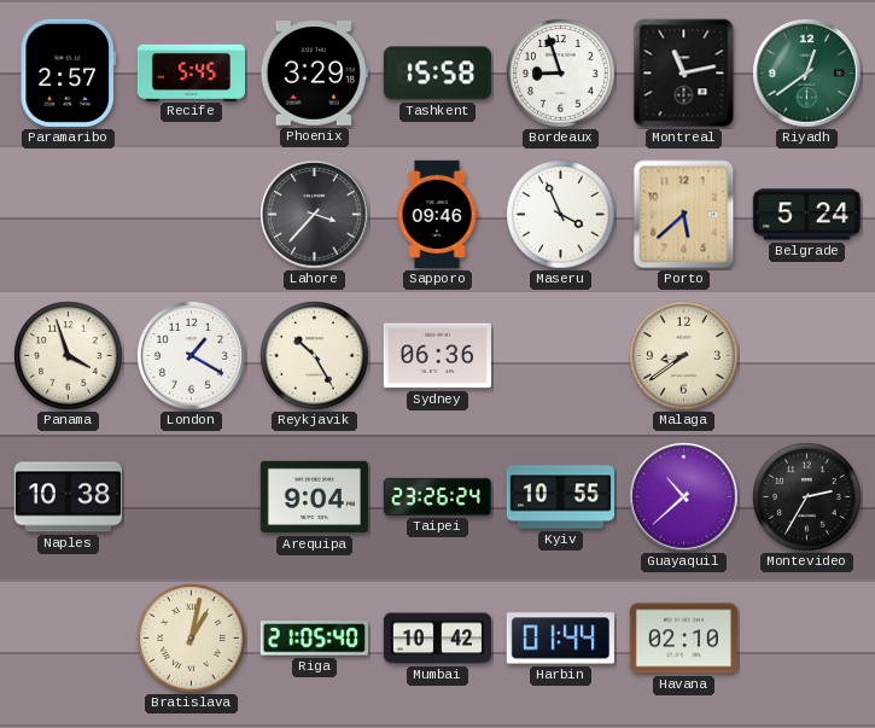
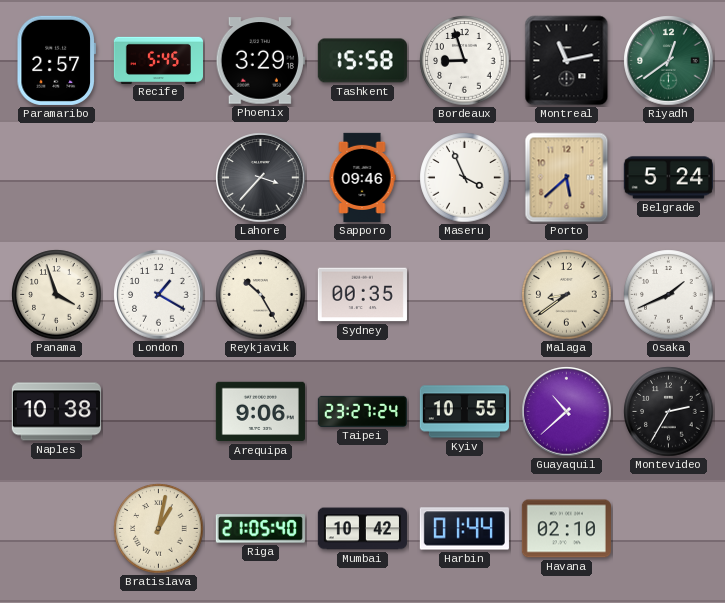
Sydney: 06:36 -> 00:35 (362, 295)
Osaka: none -> 1:41 (669, 295)
Arequipa: 9:04 -> 9:06 (260, 412)
Taipei: 23:26 -> 23:27 (362, 411)
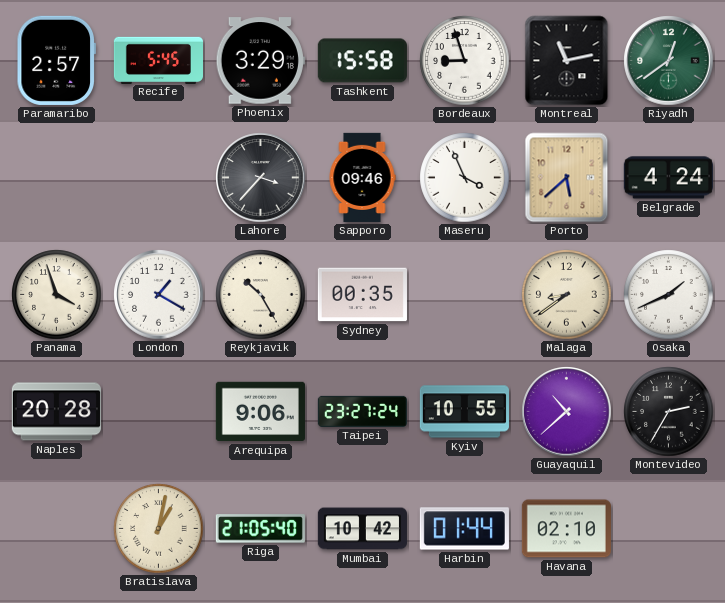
Belgrade: 5:24 -> 4:24 (668, 178)
Naples: 10:38 -> 20:28 (56, 412)
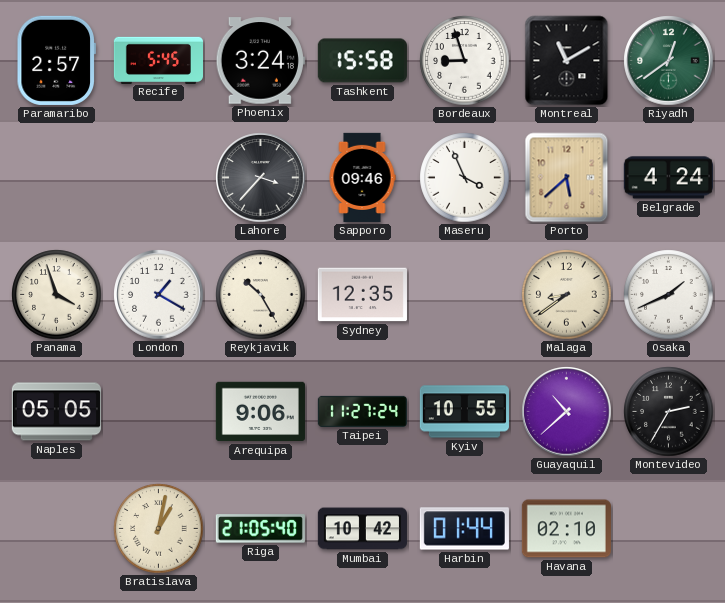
Phoenix: 3:29 -> 3:24 (260, 61)
Montreal: 11:13 -> 11:10 (567, 61)
Sydney: 00:35 -> 12:35 (362, 295)
Naples: 20:28 -> 05:05 (56, 412)
Taipei: 23:27 -> 11:27 (362, 411)
